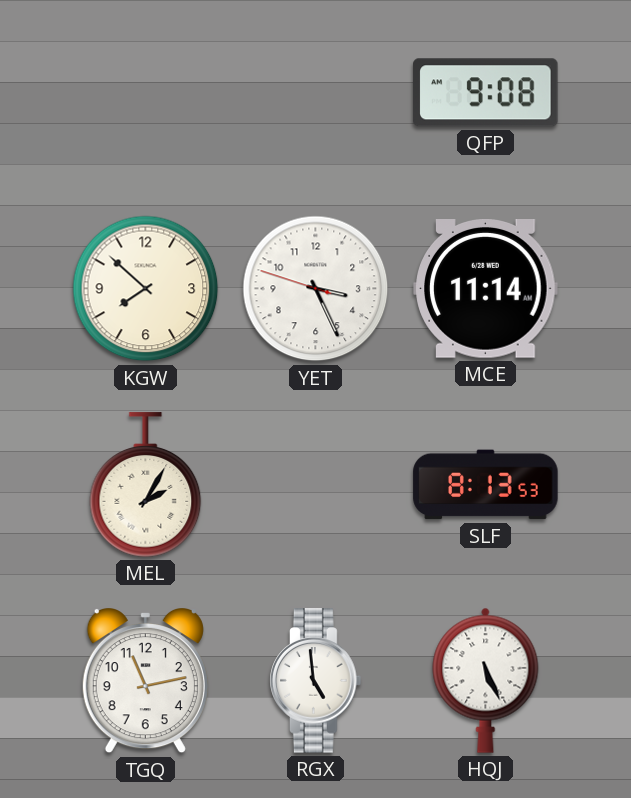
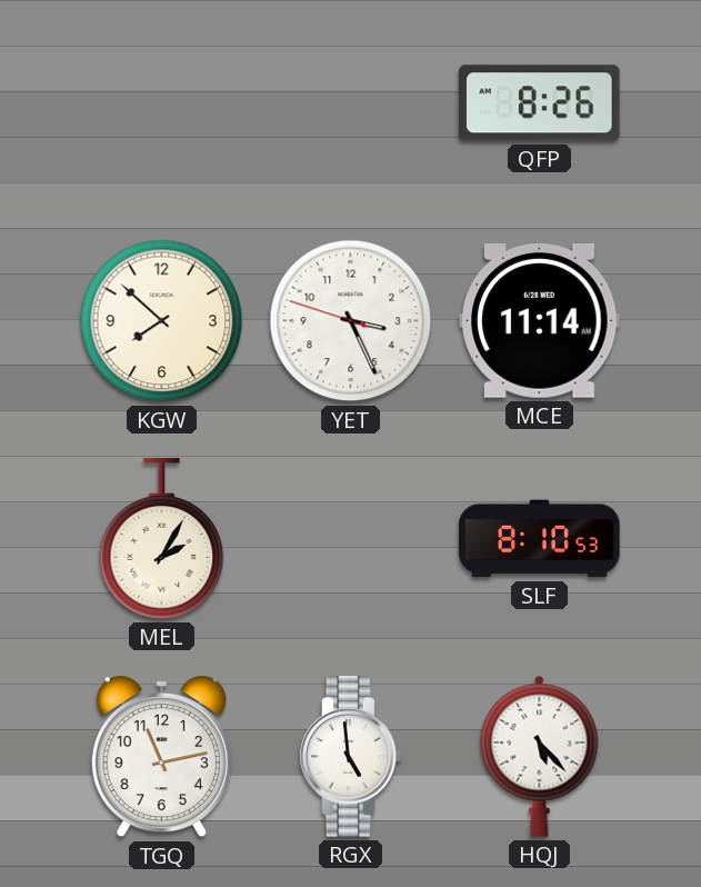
QFP: 9:08 -> 8:26 (540, 103)
SLF: 8:13 -> 8:10 (540, 539)
HQJ: 5:26 -> 5:23 (540, 756)
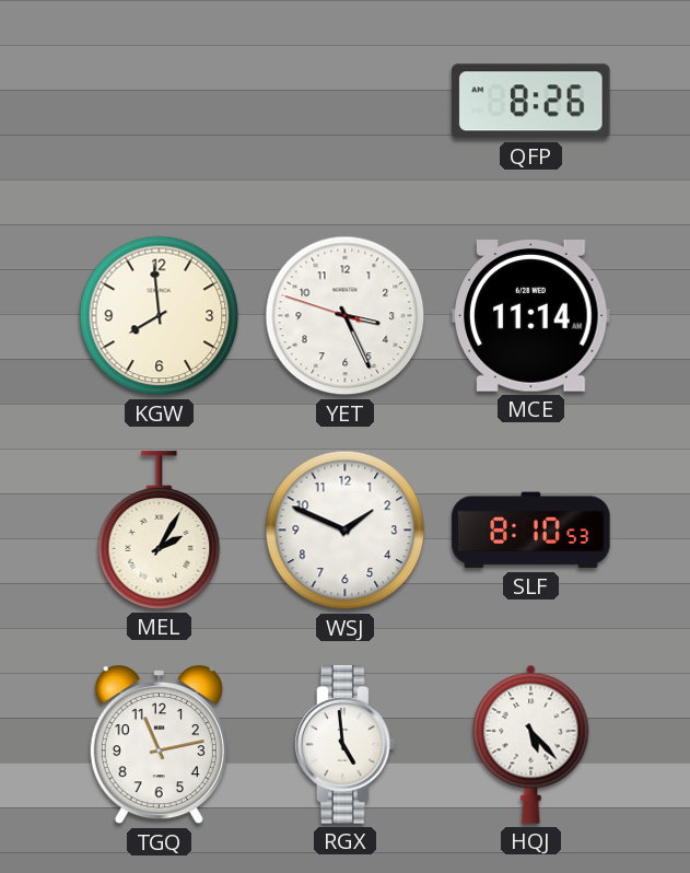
KGW: 7:52 -> 7:59 (160, 316)
WSJ: none -> 1:49 (346, 531)
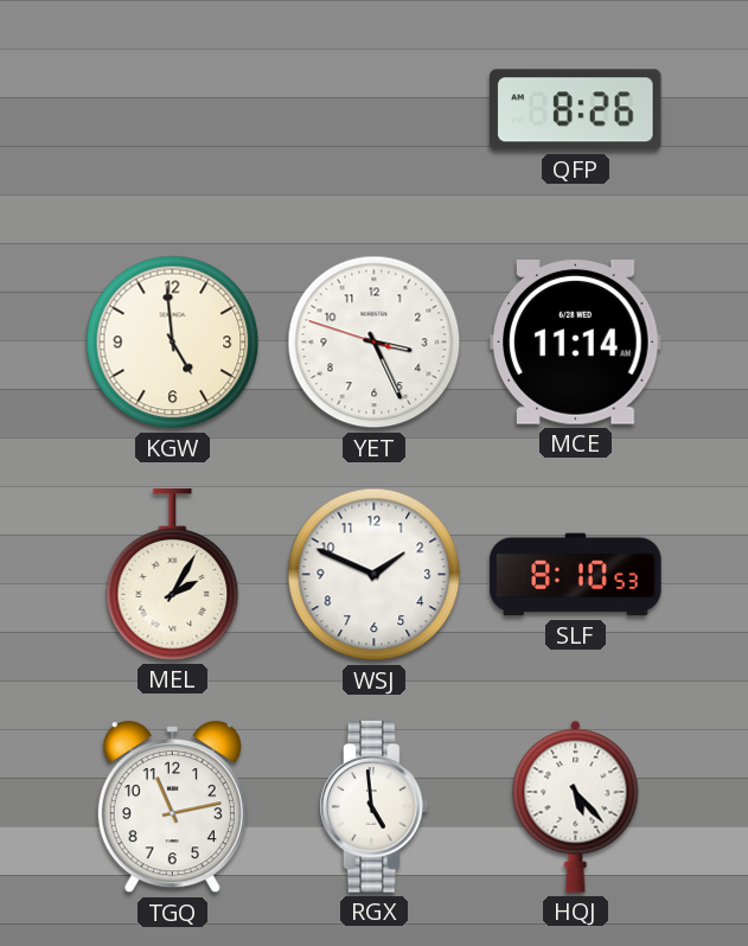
KGW: 7:59 -> 4:59 (173, 343)
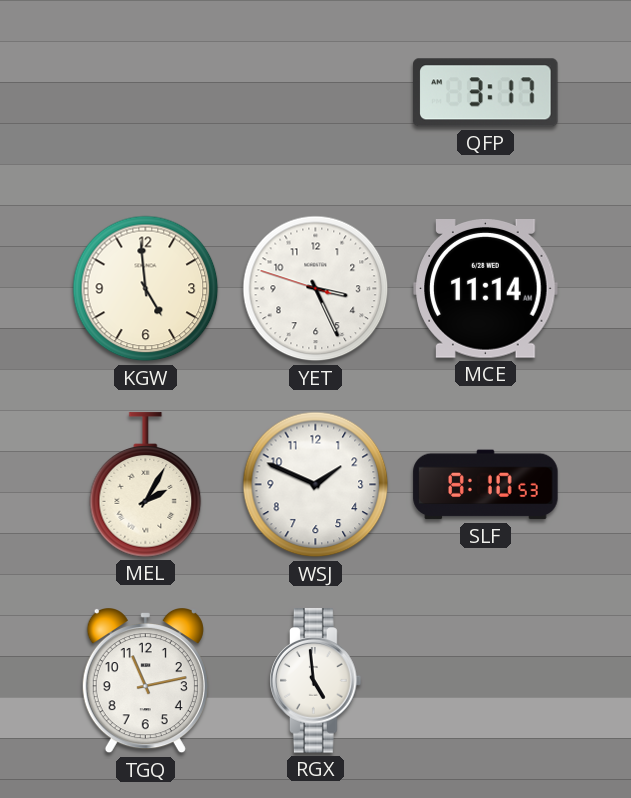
QFP: 8:26 -> 3:17 (486, 93)
HQJ: 5:23 -> none (576, 806)
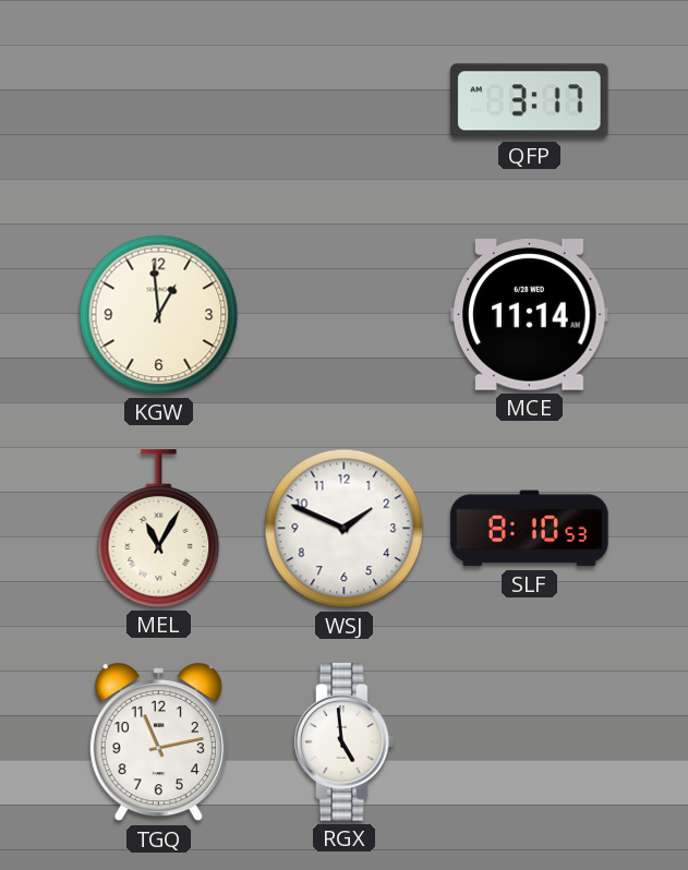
KGW: 4:59 -> 12:59 (159, 315)
YET: 3:25 -> none (316, 289)
MEL: 2:05 -> 11:05 (159, 529)
